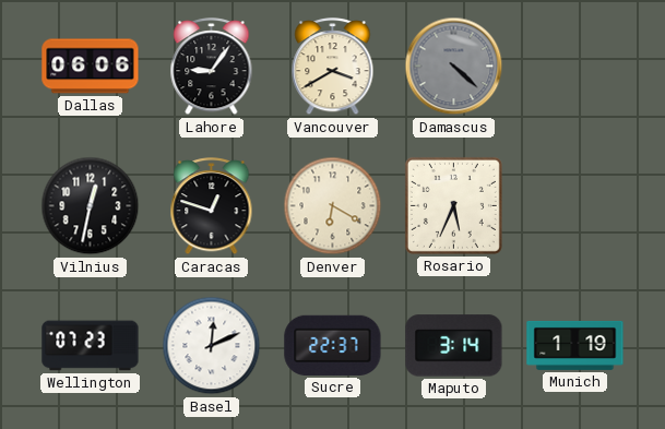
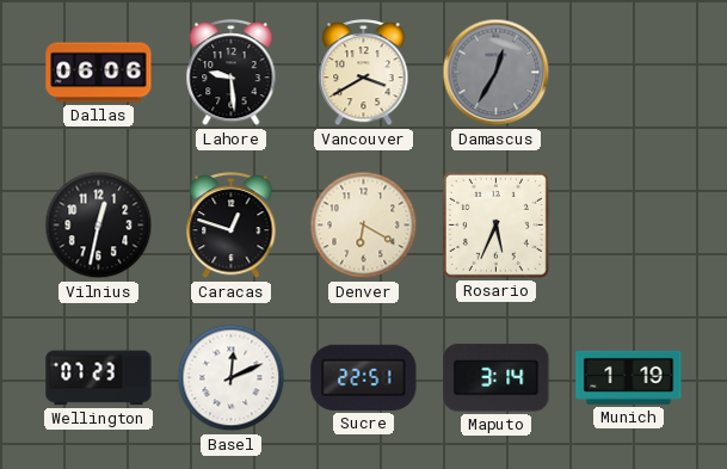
Lahore: 9:06 -> 9:29 (232, 73)
Damascus: 4:22 -> 12:35 (497, 73)
Sucre: 22:37 -> 22:51 (364, 377)
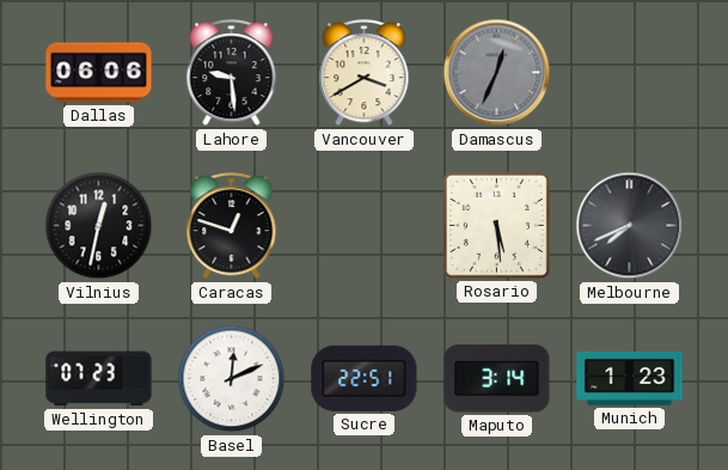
Damascus: 12:35 -> 12:34 (497, 73)
Denver: 6:20 -> none (364, 226)
Rosario: 5:34 -> 5:29 (496, 225)
Melbourne: none -> 7:41 (630, 226)
Munich: 1:19 -> 1:23 (630, 378)
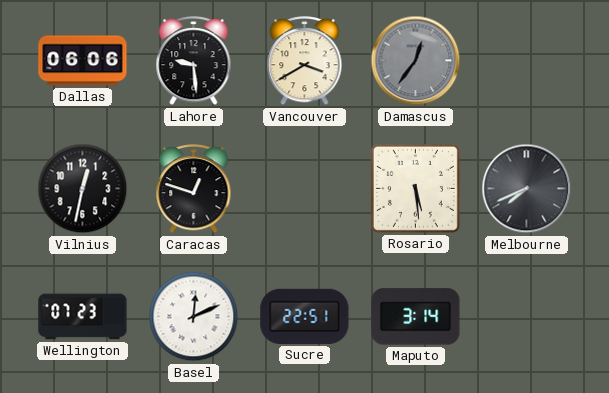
Damascus: 12:34 -> 12:36 (416, 61)
Munich: 1:23 -> none (630, 378)
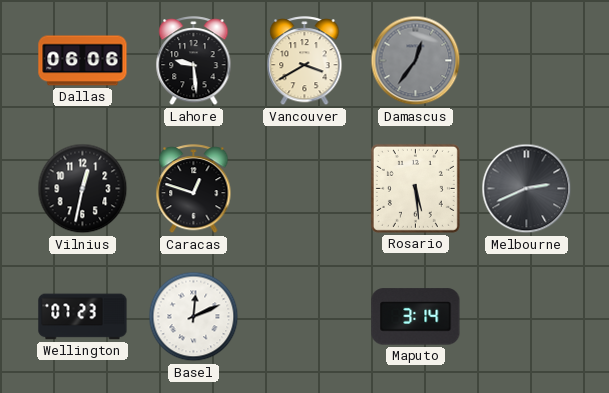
Melbourne: 7:41 -> 2:41 (527, 189)
Sucre: 22:51 -> none (305, 316)
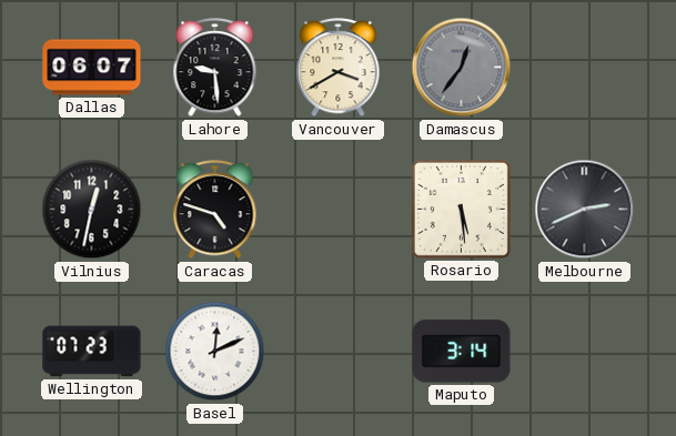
Dallas: 06:06 -> 06:07 (92, 68)
Caracas: 12:48 -> 4:48 (215, 210)
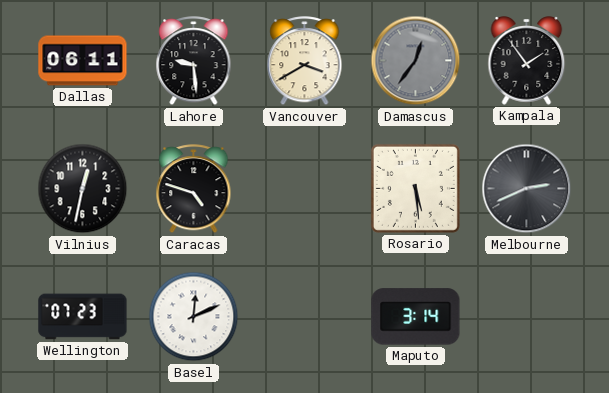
Dallas: 06:07 -> 06:11 (83, 61)
Kampala: none -> 1:54 (527, 61)
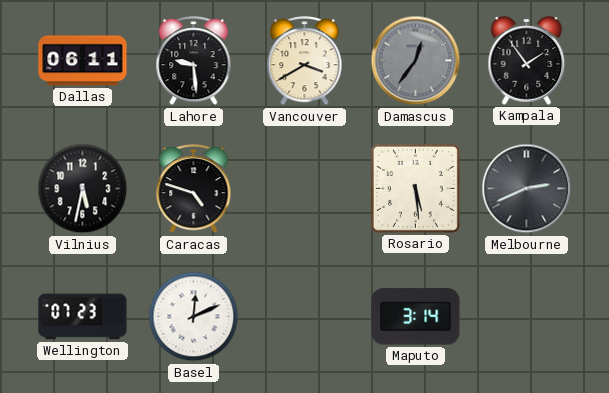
Vilnius: 12:32 -> 5:32 (83, 189)
